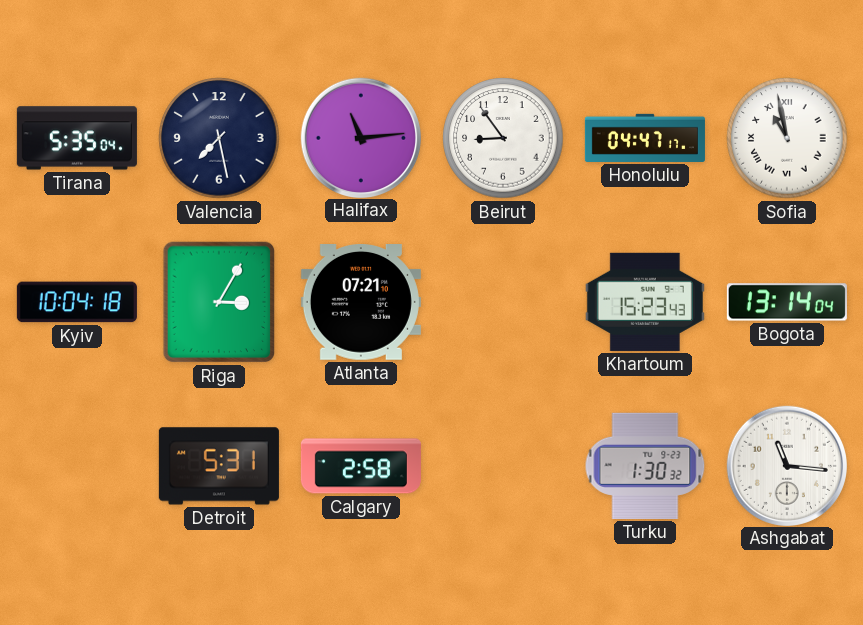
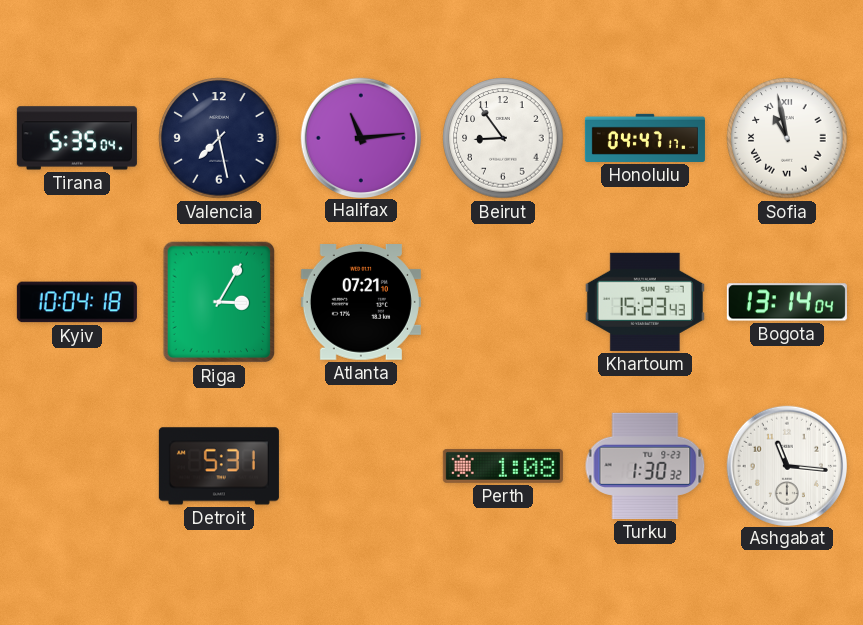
Calgary: 2:58 -> none (361, 466)
Perth: none -> 1:08 (503, 466)
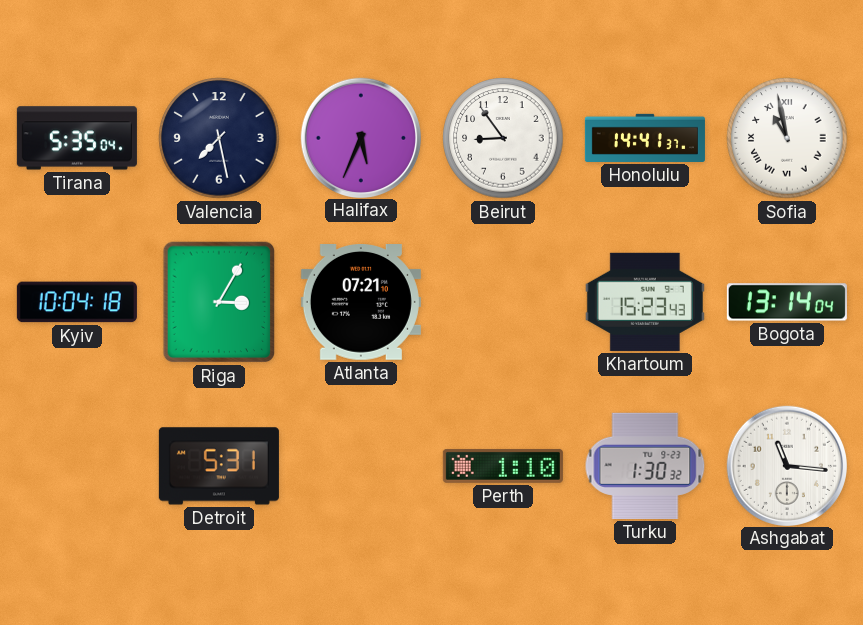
Halifax: 11:14 -> 5:34 (360, 137)
Honolulu: 04:47 -> 14:41 (645, 138)
Perth: 1:08 -> 1:10 (503, 466)
